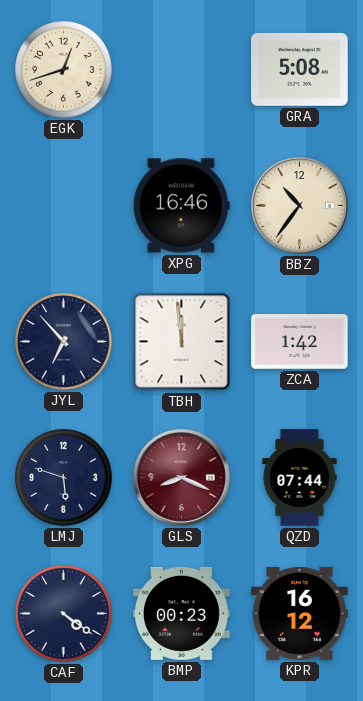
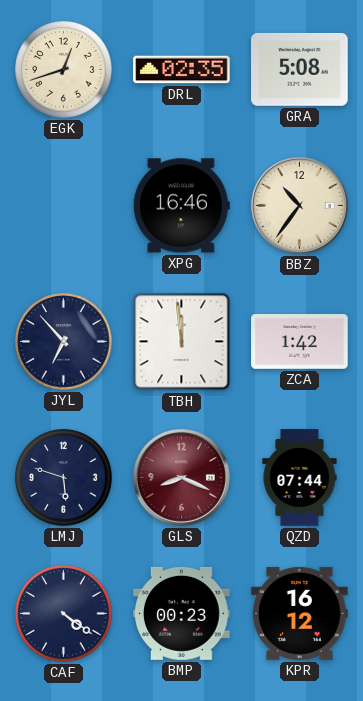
DRL: none -> 02:35 (182, 70)
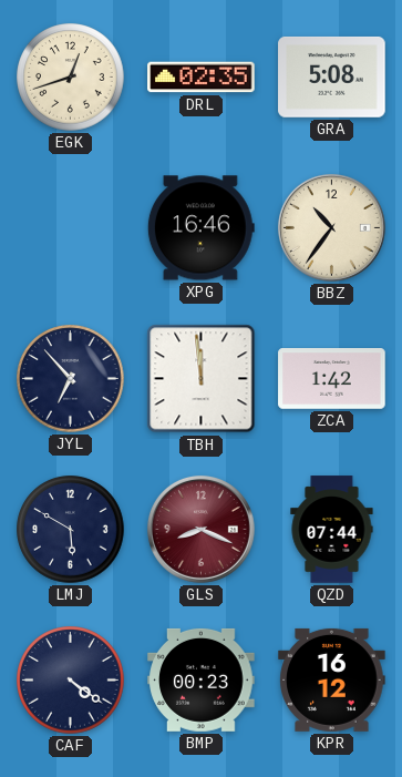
LMJ: 5:48 -> 5:50 (71, 530)
